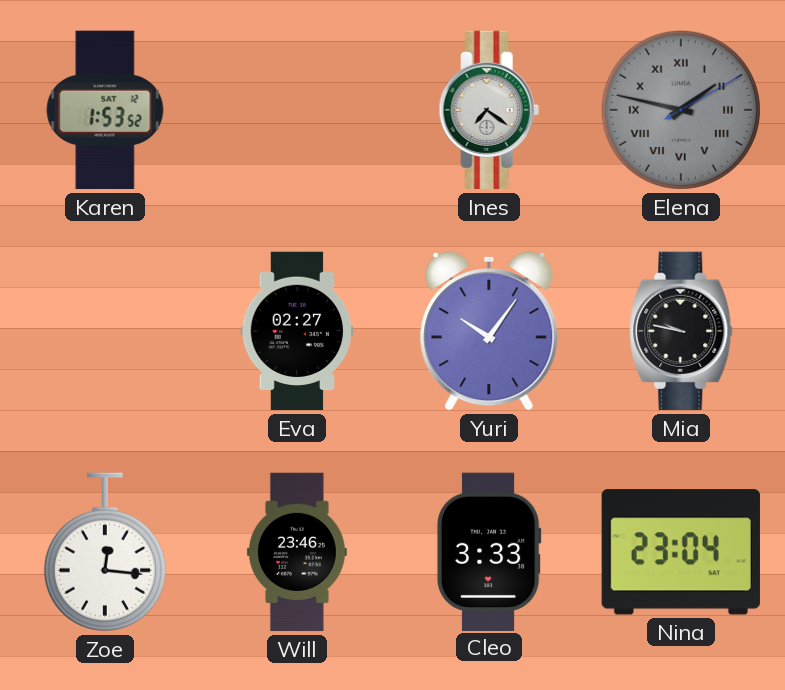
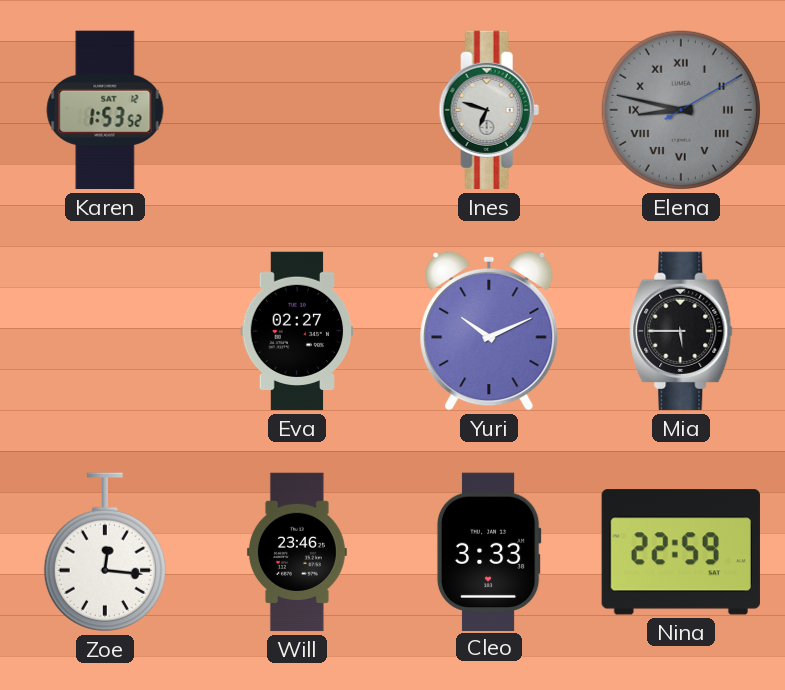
Ines: 7:21 -> 6:48 (489, 110)
Elena: 1:47 -> 8:47 (681, 110)
Yuri: 10:06 -> 10:11 (489, 331)
Mia: 9:47 -> 5:45 (681, 331)
Nina: 23:04 -> 22:59 (681, 552)
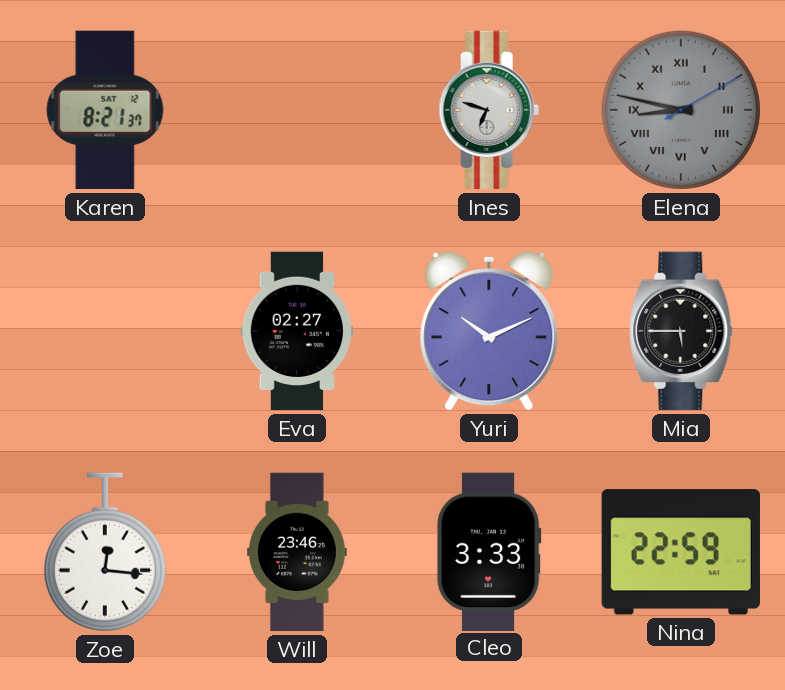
Karen: 1:53 -> 8:21 (105, 110)
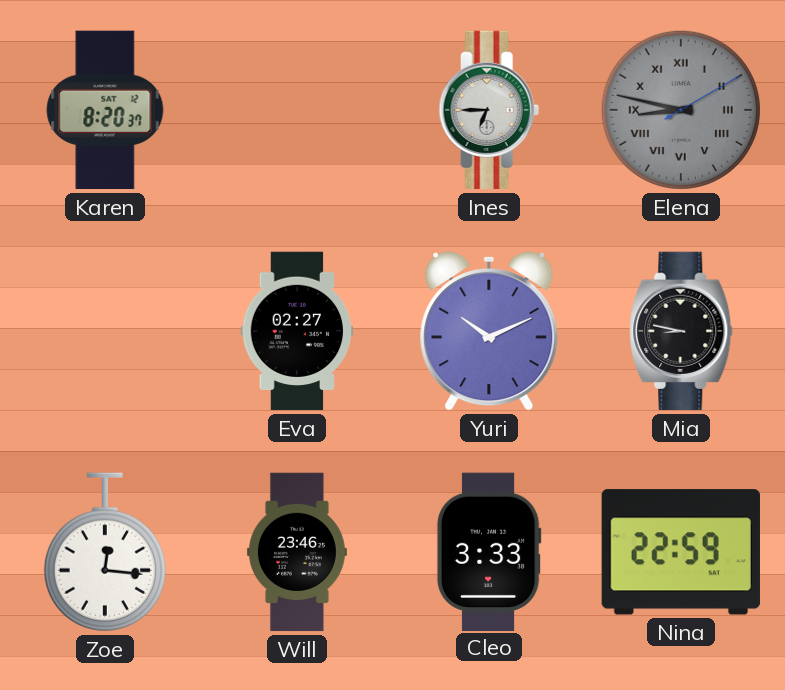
Karen: 8:21 -> 8:20 (105, 110)
Ines: 6:48 -> 6:45 (489, 110)
Mia: 5:45 -> 8:47 (681, 331)
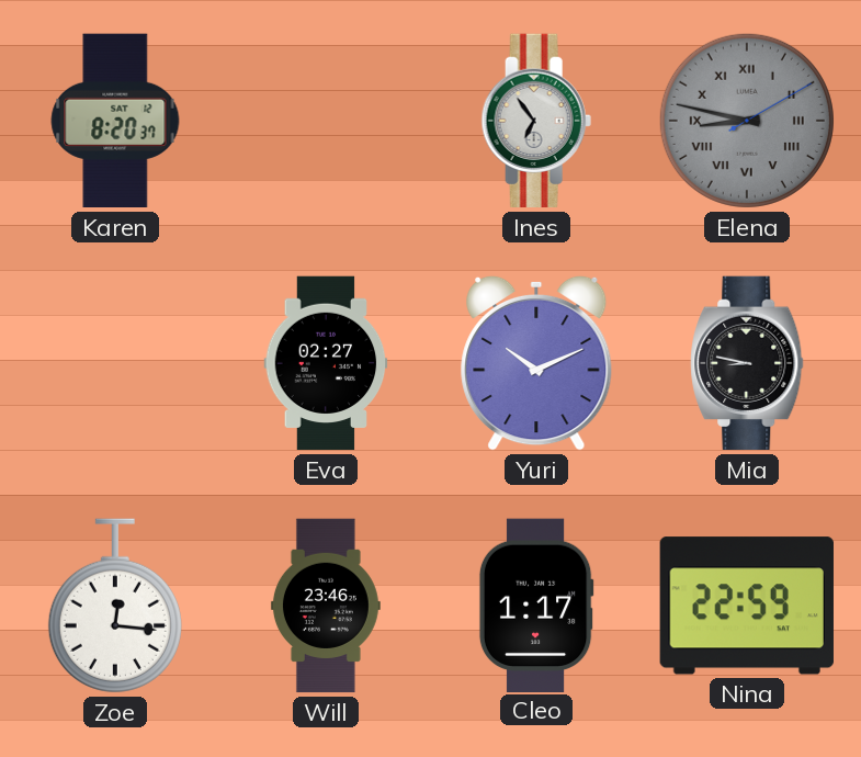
Ines: 6:45 -> 6:54 (536, 121)
Cleo: 3:33 -> 1:17 (536, 605)
